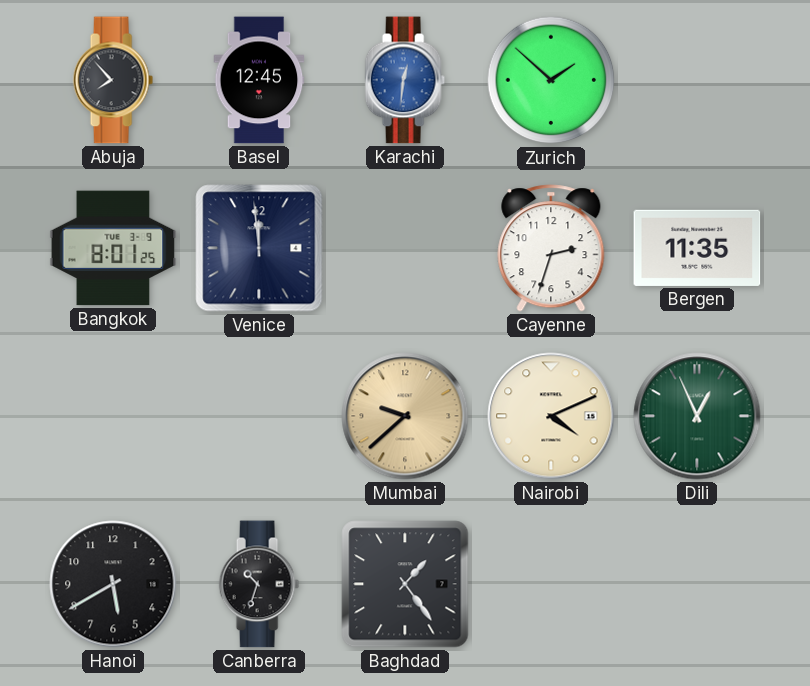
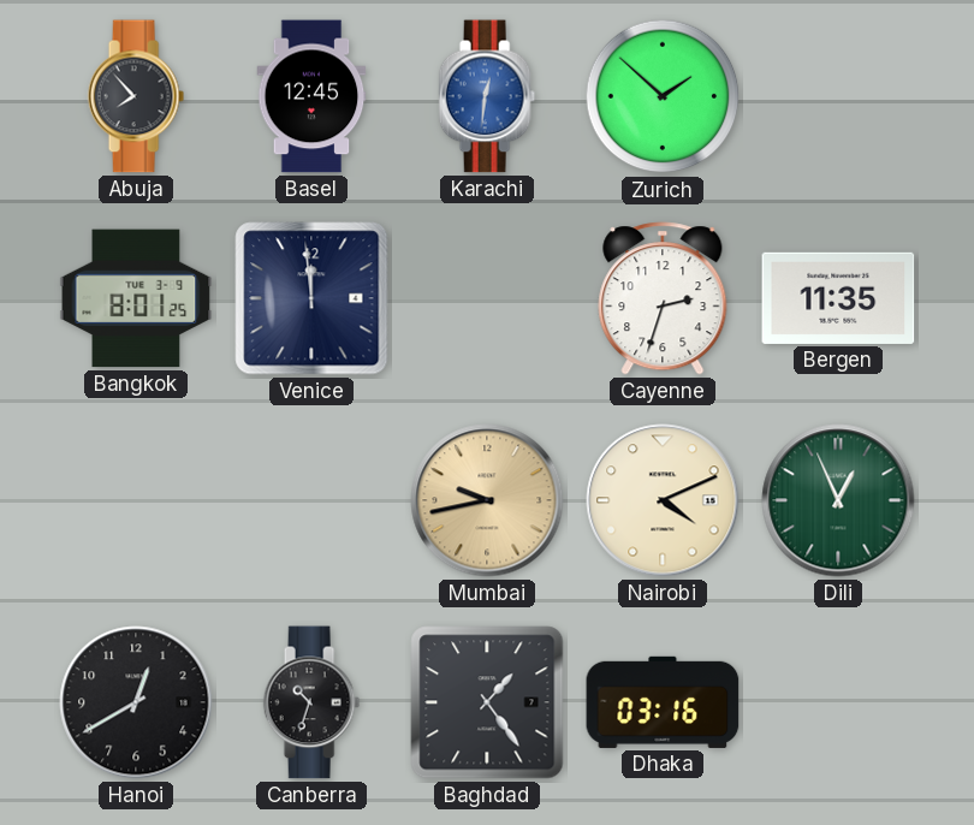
Mumbai: 9:38 -> 9:43 (487, 500)
Hanoi: 5:40 -> 12:40 (136, 702)
Dhaka: none -> 03:16 (663, 702)
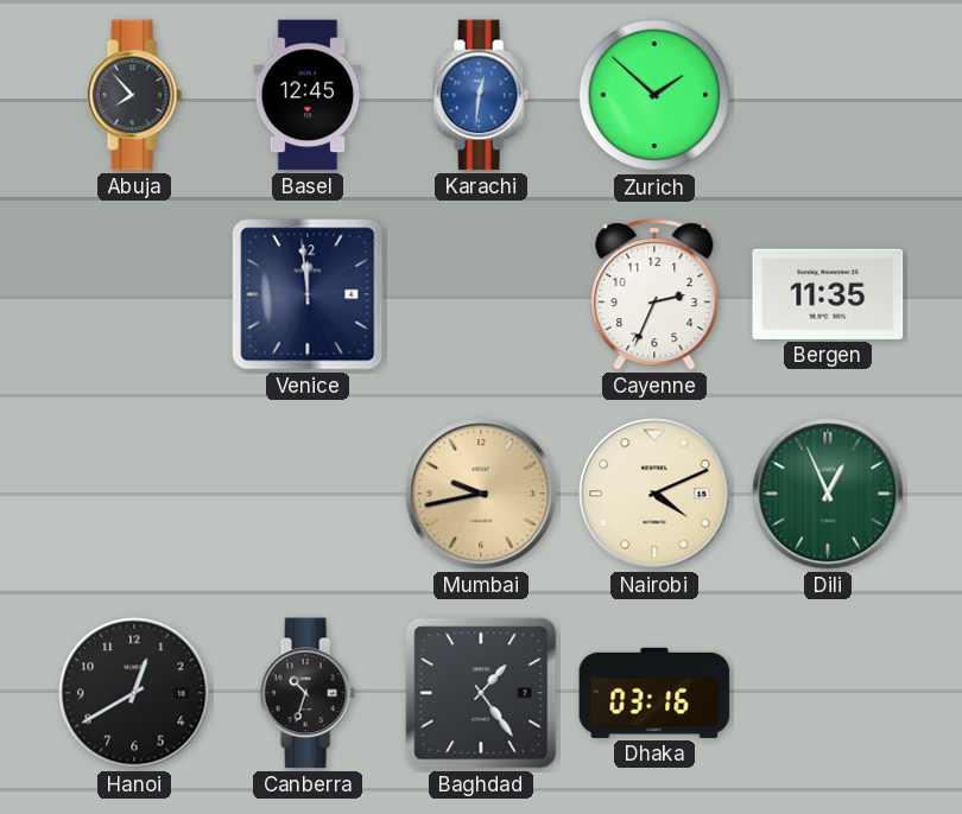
Bangkok: 8:01 -> none (136, 298)
Cayenne: 2:33 -> 2:34 (654, 294)
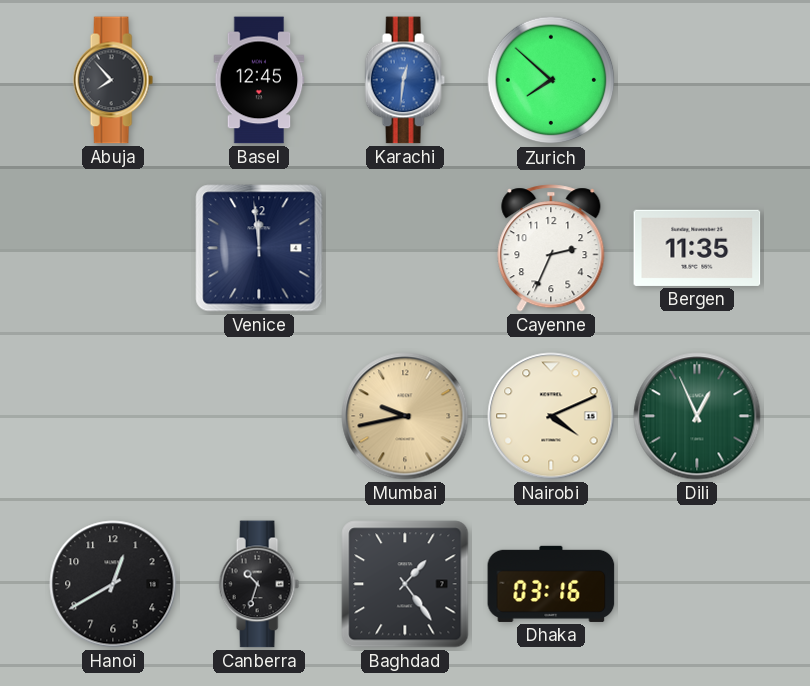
Zurich: 1:52 -> 7:52 (551, 80)
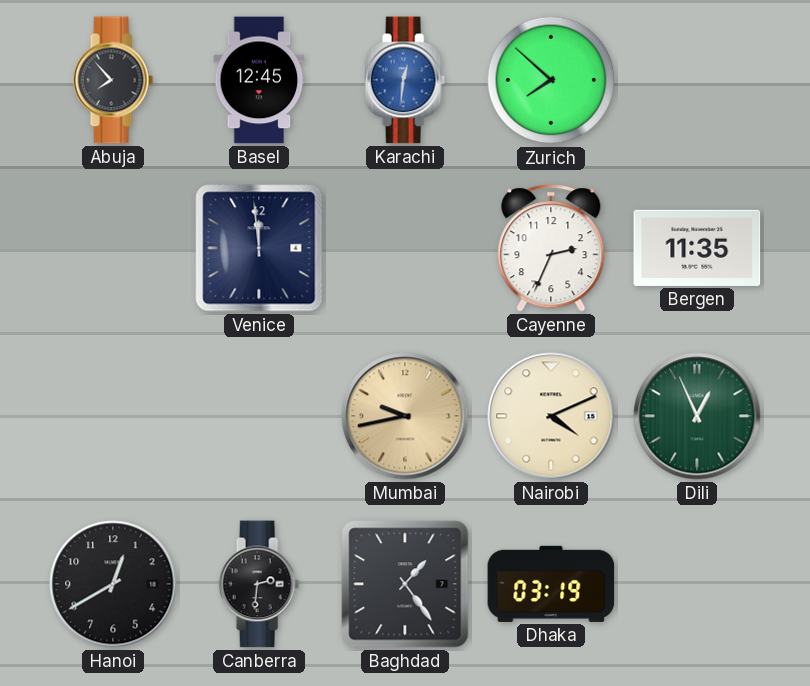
Canberra: 10:33 -> 2:31 (259, 584)
Dhaka: 03:16 -> 03:19 (551, 584)
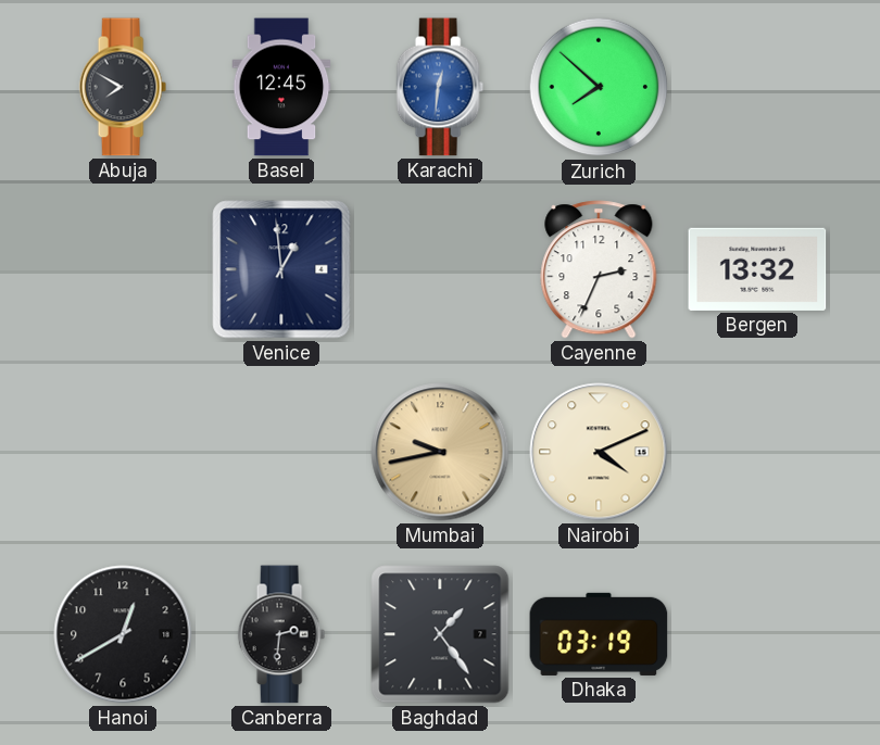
Abuja: 7:53 -> 7:50 (123, 87)
Venice: 11:59 -> 12:59 (281, 269)
Bergen: 11:35 -> 13:32 (757, 269)
Dili: 12:56 -> none (697, 416)
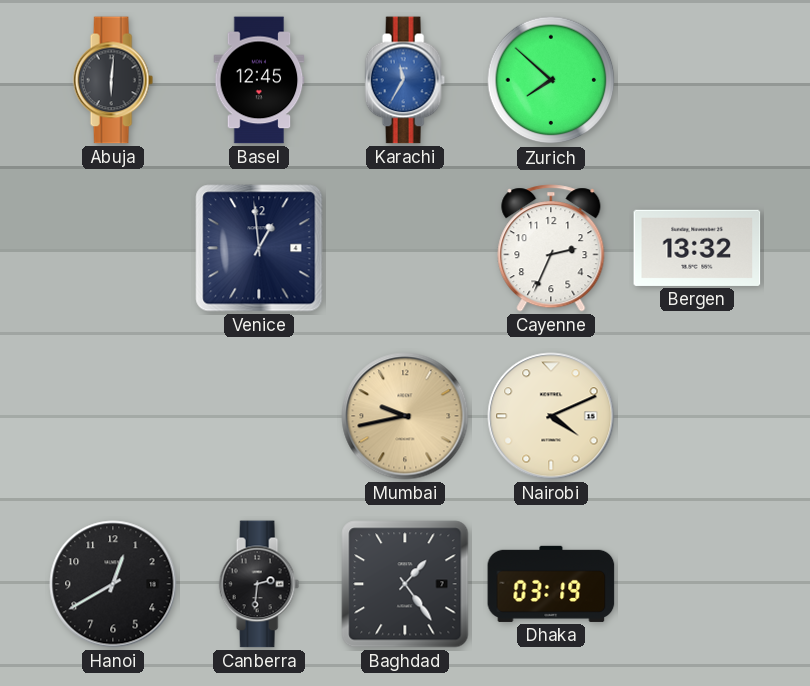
Abuja: 7:50 -> 6:01 (113, 80)
Karachi: 12:31 -> 11:35 (405, 80)
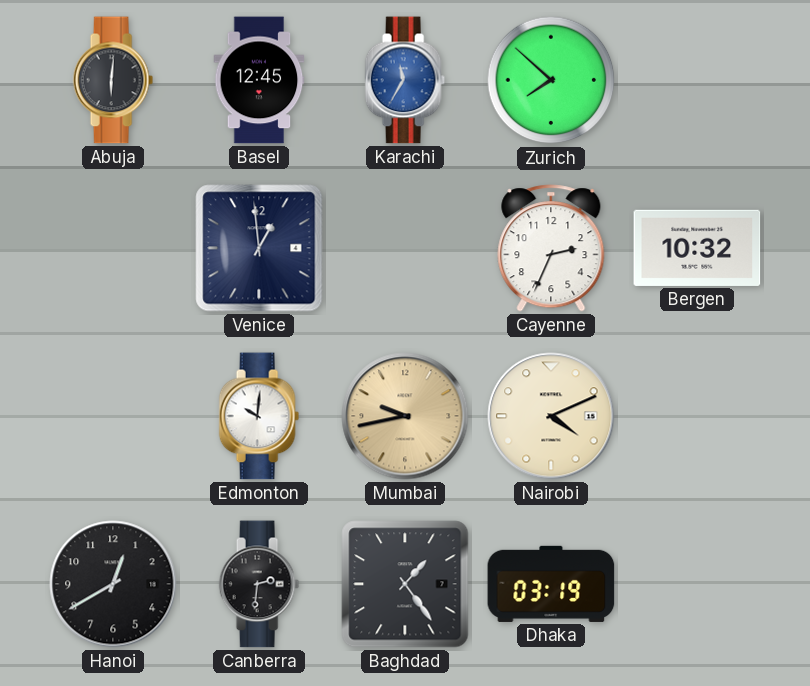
Bergen: 13:32 -> 10:32 (697, 248)
Edmonton: none -> 10:01 (259, 416)
